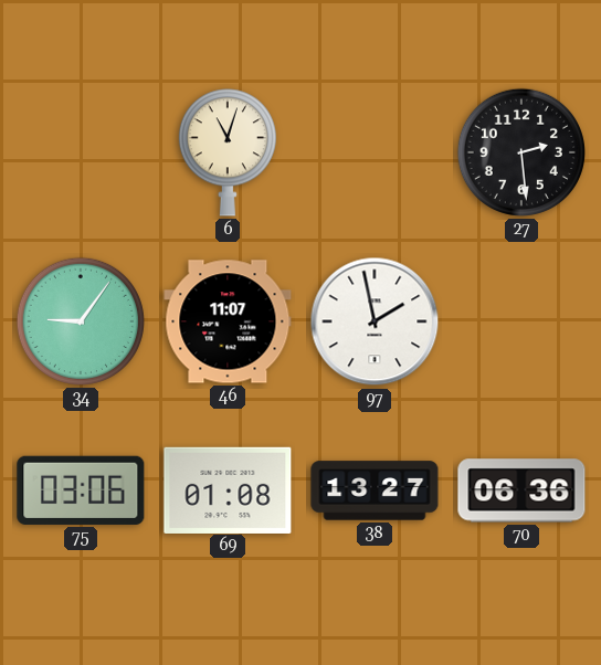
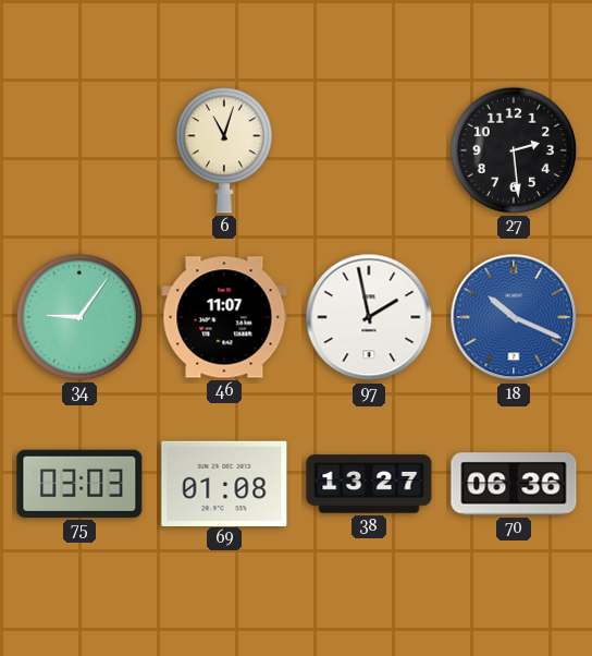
18: none -> 10:19 (514, 317)
75: 03:06 -> 03:03 (79, 484)
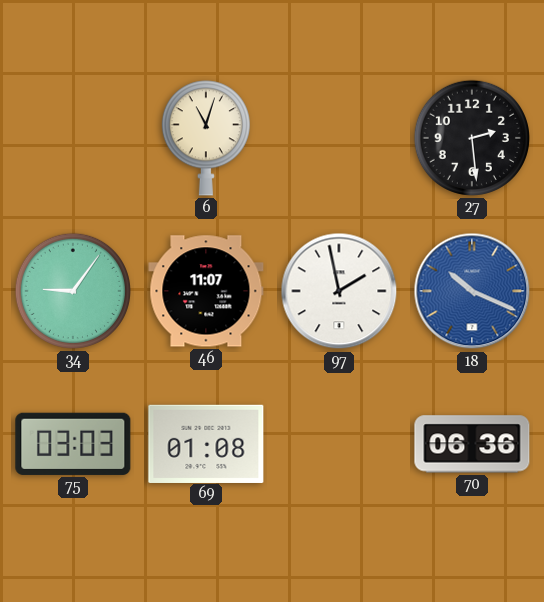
38: 13:27 -> none (369, 484)
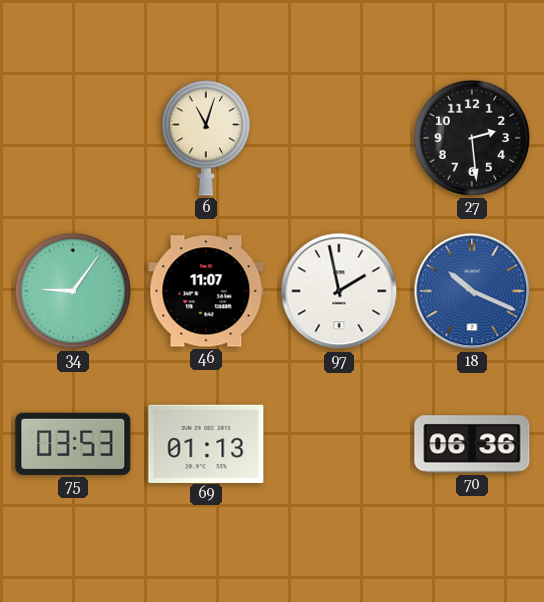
75: 03:03 -> 03:53 (73, 444)
69: 01:08 -> 01:13 (206, 443)
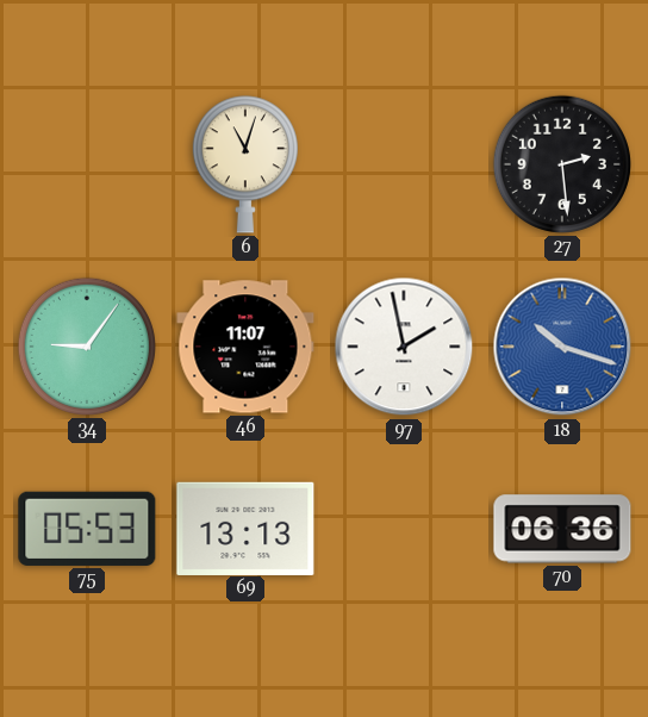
18: 10:19 -> 10:18 (562, 347)
75: 03:53 -> 05:53 (87, 529)
69: 01:13 -> 13:13 (245, 528)
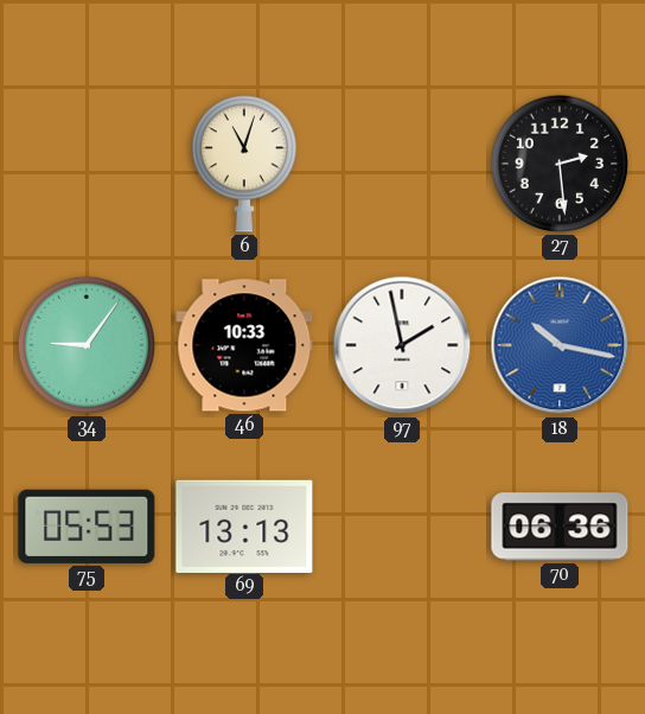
46: 11:07 -> 10:33 (244, 345)
18: 10:18 -> 10:17 (560, 345)
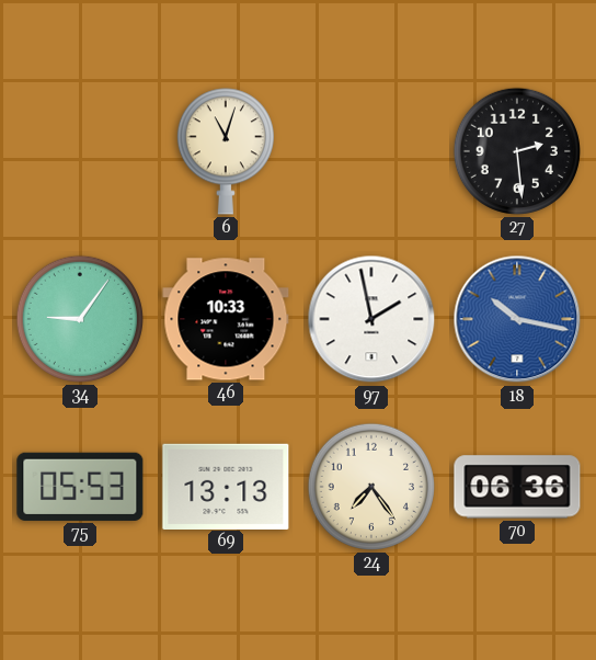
24: none -> 7:24 (371, 487)
